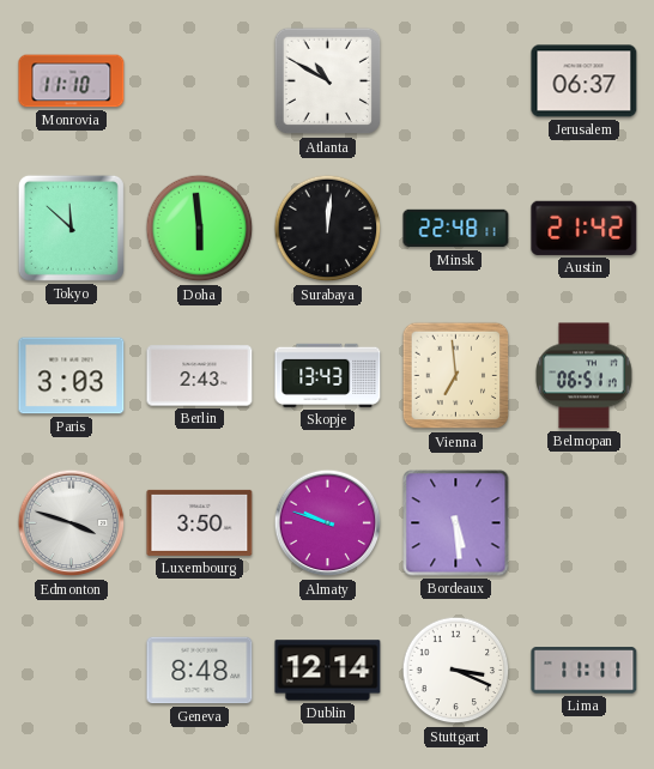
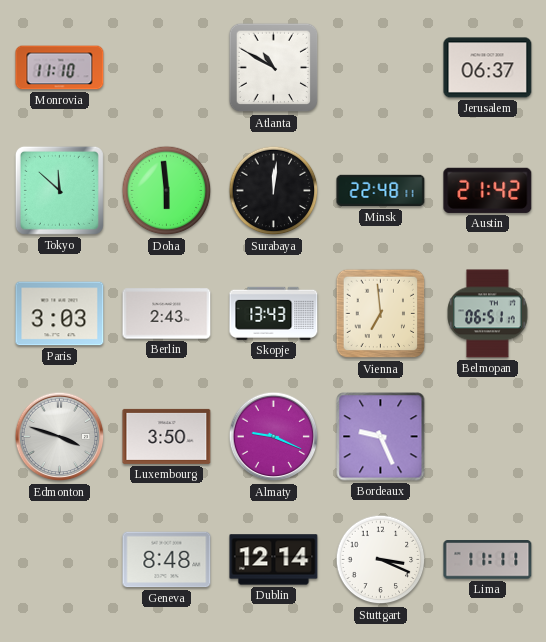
Almaty: 9:48 -> 9:19 (274, 437)
Bordeaux: 5:29 -> 9:26 (381, 437)
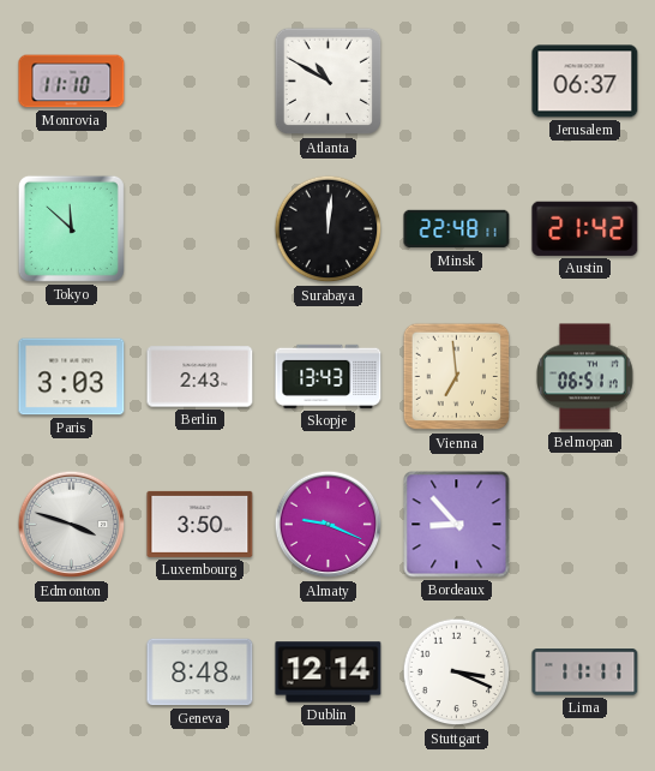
Doha: 5:59 -> none (167, 191)
Bordeaux: 9:26 -> 8:53 (457, 525)
